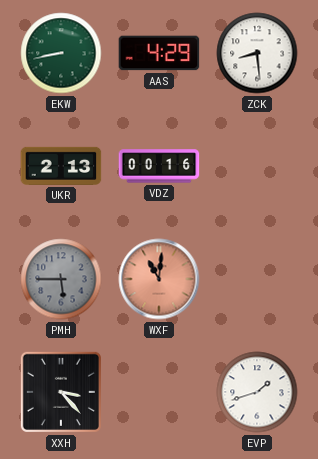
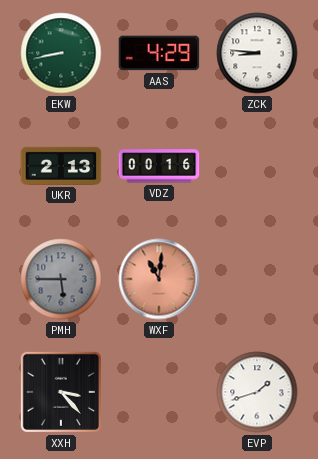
ZCK: 8:29 -> 8:46 (257, 53)
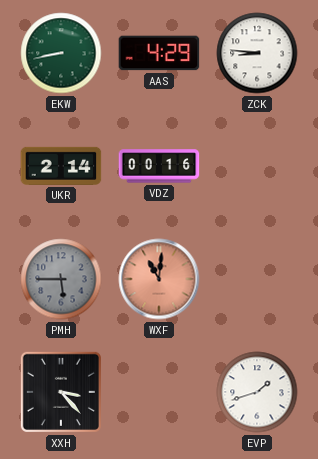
UKR: 2:13 -> 2:14 (61, 166)
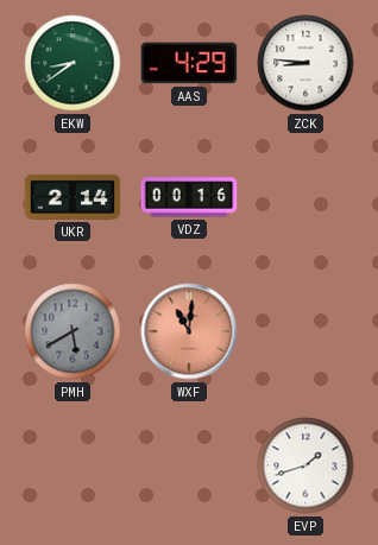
EKW: 8:43 -> 8:39 (73, 63)
PMH: 5:45 -> 5:40 (73, 331)
XXH: 3:23 -> none (61, 392)
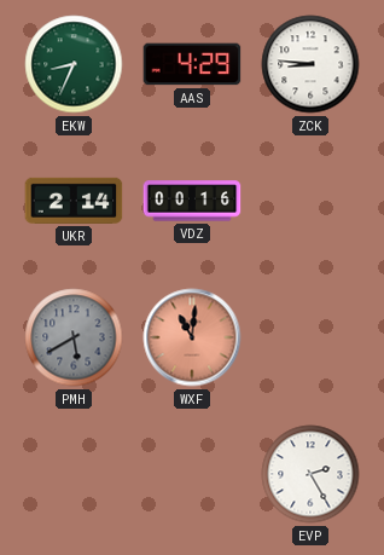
EKW: 8:39 -> 8:34 (74, 64)
EVP: 1:42 -> 2:25 (310, 474)
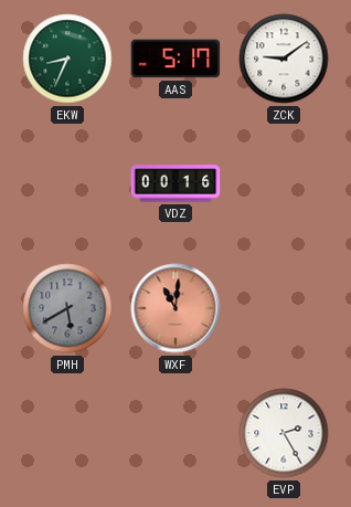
AAS: 4:29 -> 5:17 (175, 59)
ZCK: 8:46 -> 9:09 (284, 59)
UKR: 2:14 -> none (74, 201)
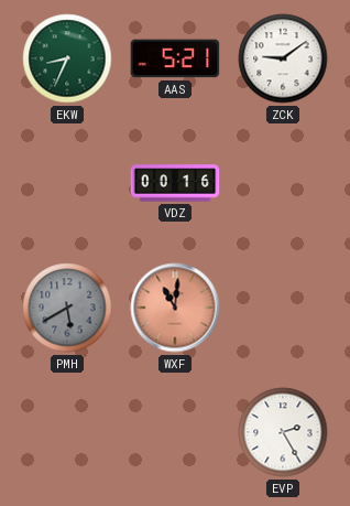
AAS: 5:17 -> 5:21 (175, 58)
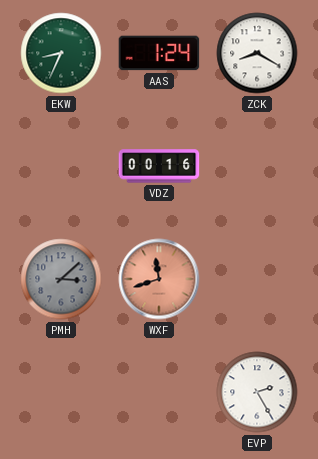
AAS: 5:21 -> 1:24 (159, 53)
ZCK: 9:09 -> 8:20 (257, 53)
PMH: 5:40 -> 3:08 (61, 279)
WXF: 11:01 -> 11:42 (159, 279)
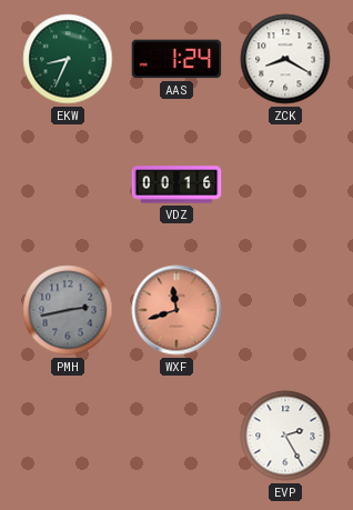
PMH: 3:08 -> 2:43 (68, 310)
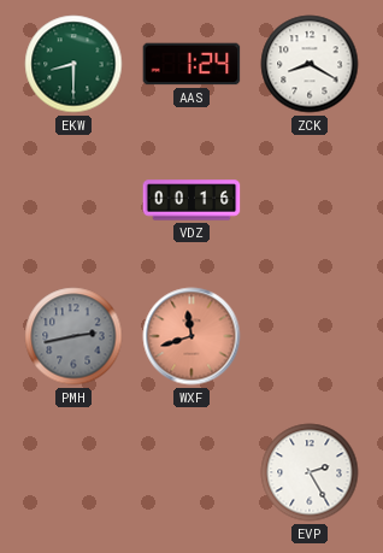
EKW: 8:34 -> 8:30 (73, 64)
